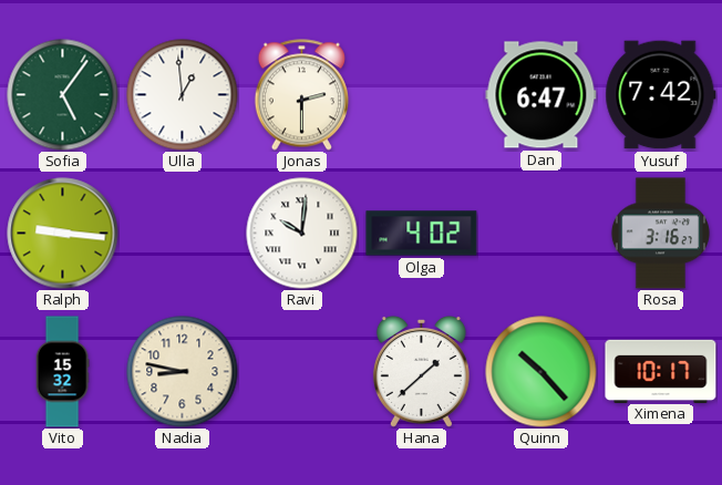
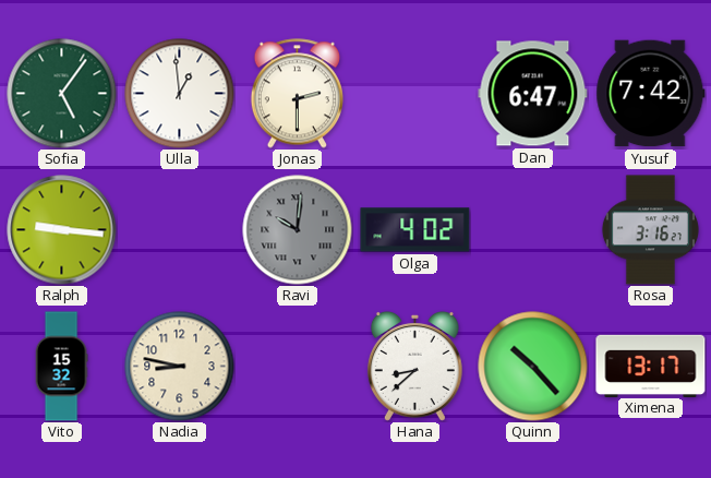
Ravi dial: white -> grey (298, 230)
Hana: 1:38 -> 8:38 (414, 366)
Ximena: 10:17 -> 13:17 (651, 366)
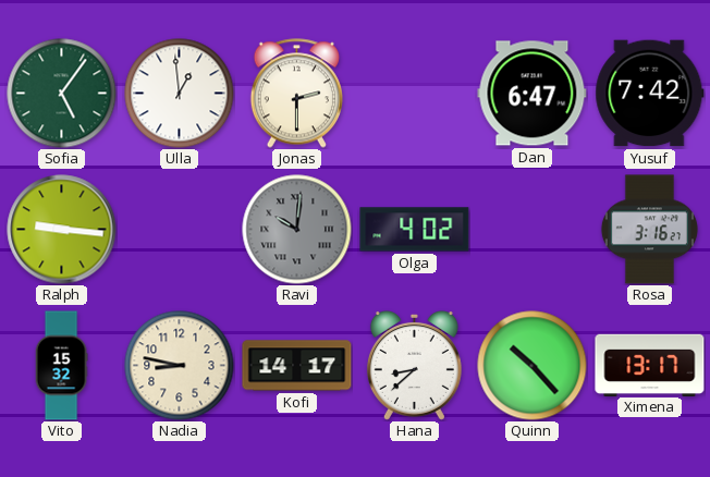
Kofi: none -> 14:17 (297, 366)
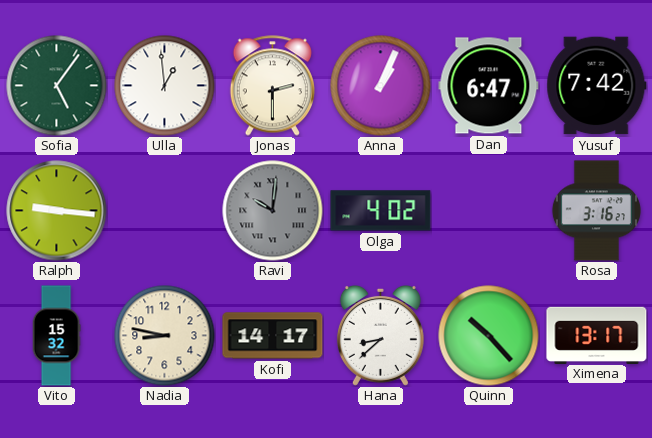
Anna: none -> 1:04 (381, 86)
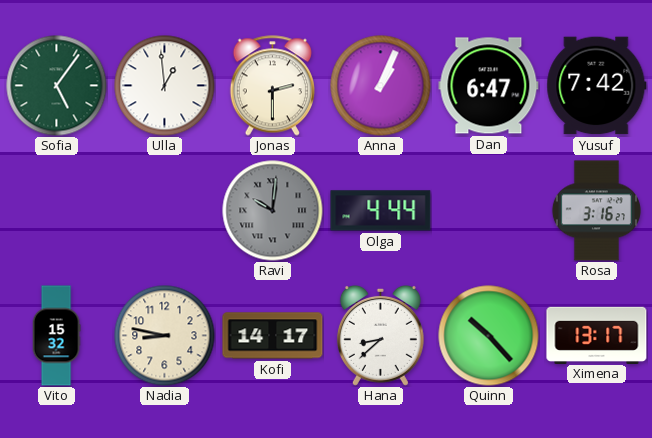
Ralph: 9:16 -> none (57, 211)
Olga: 4:02 -> 4:44 (381, 211)
